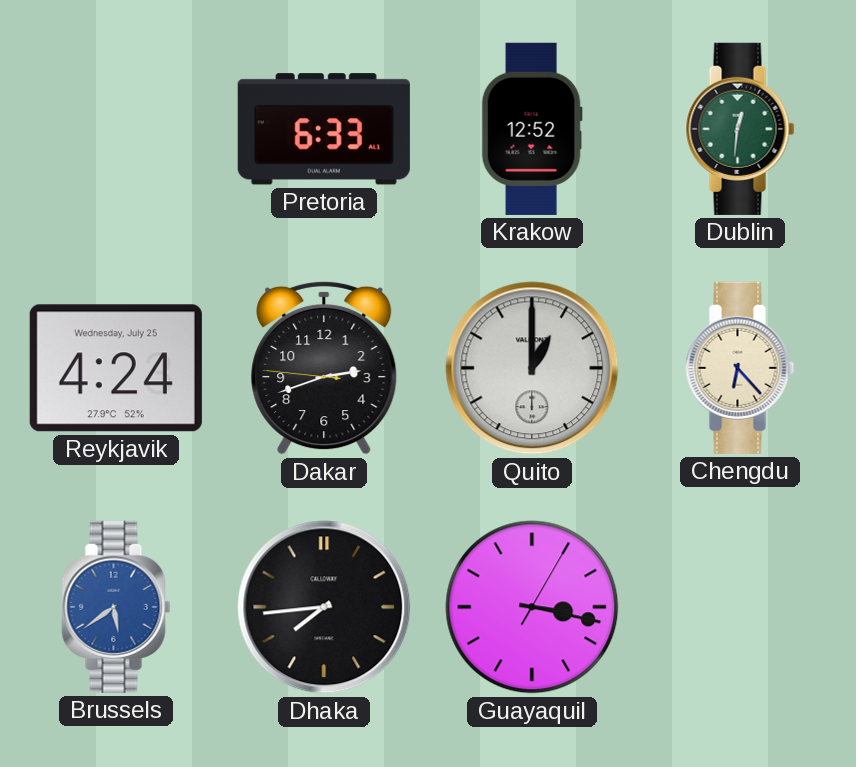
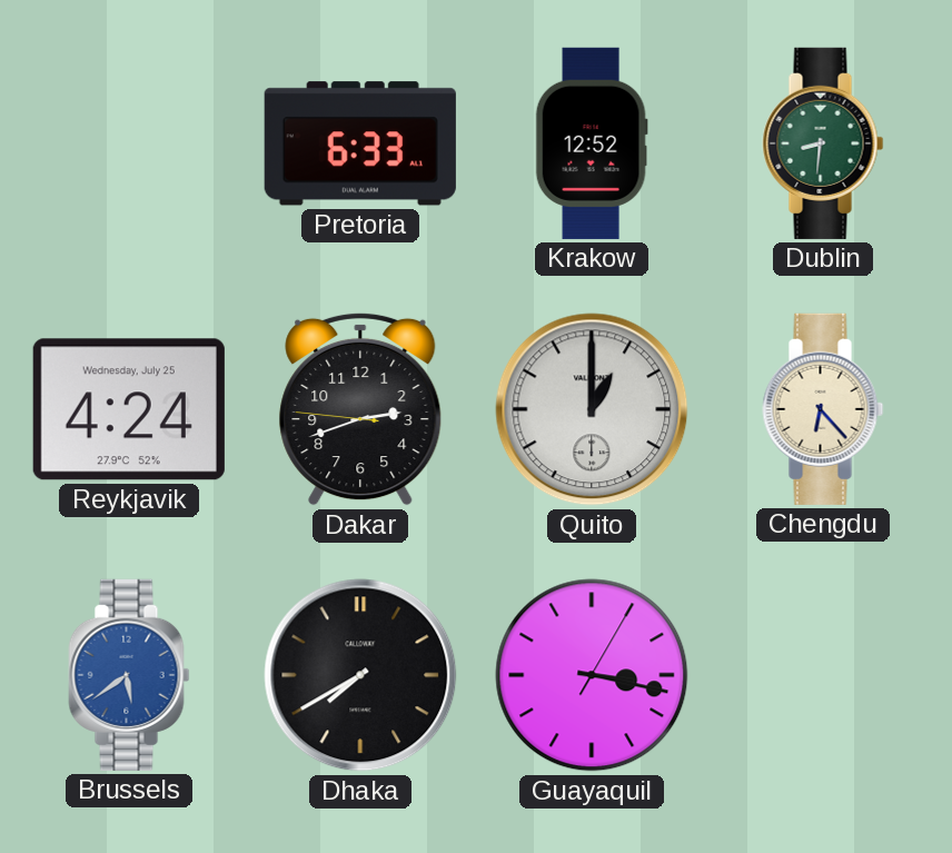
Dublin: 12:31 -> 8:31 (823, 143)
Dhaka: 7:44 -> 7:40 (360, 675)
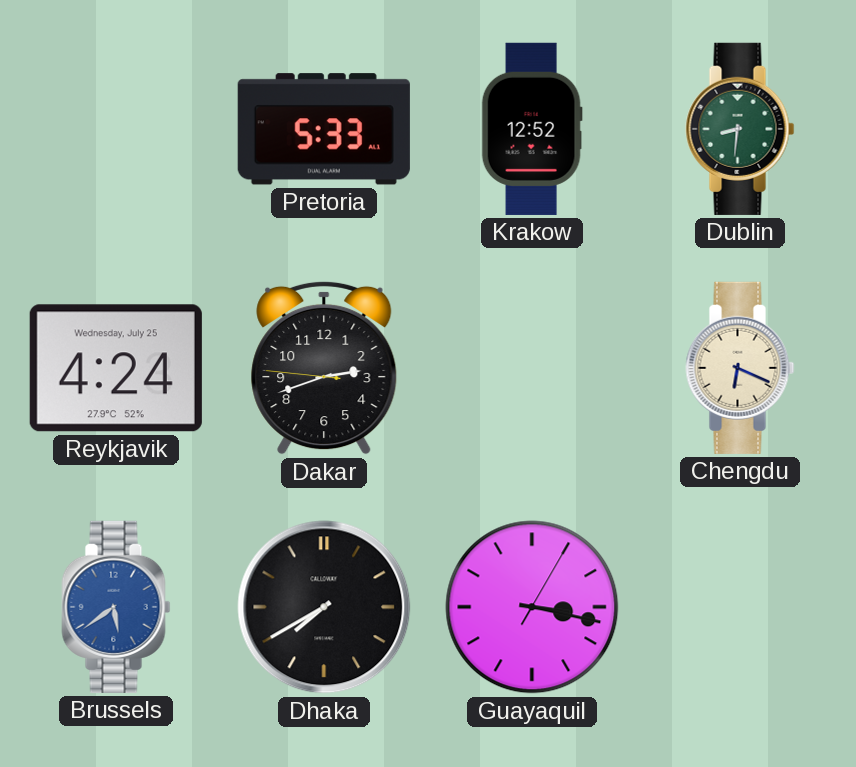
Pretoria: 6:33 -> 5:33 (324, 129)
Quito: 1:00 -> none (592, 409)
Chengdu: 6:23 -> 6:19 (740, 368)
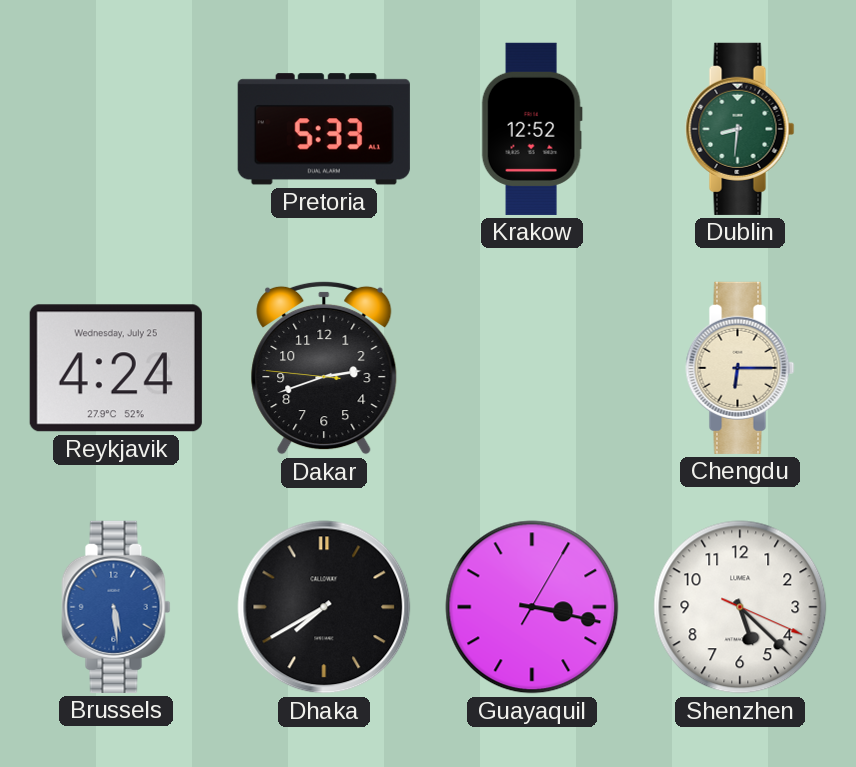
Chengdu: 6:19 -> 6:15 (740, 368)
Brussels: 5:39 -> 5:29 (116, 607)
Shenzhen: none -> 5:22 (740, 607)
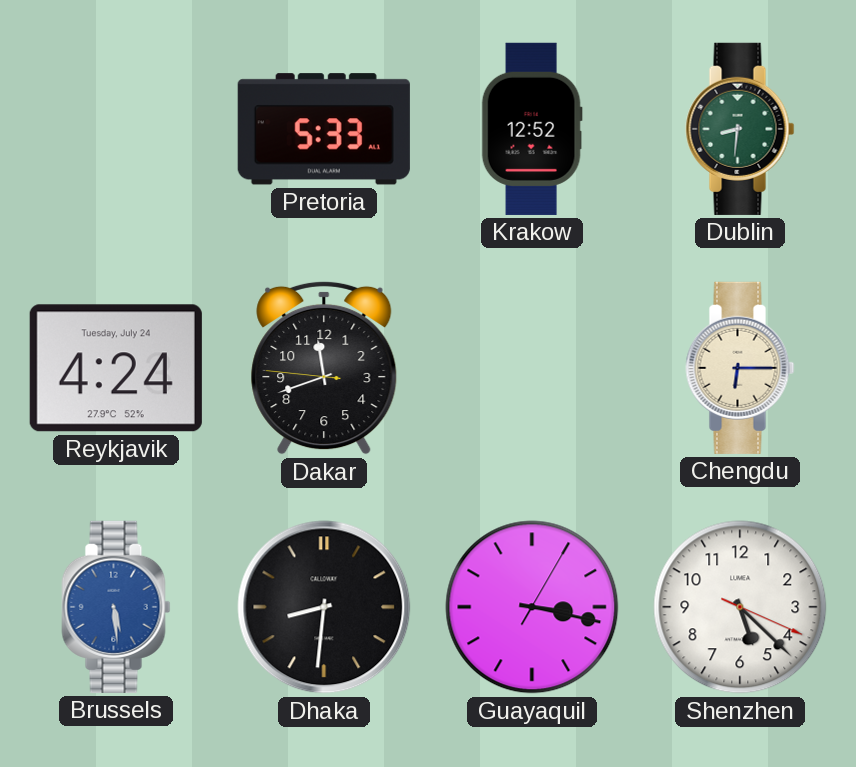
Reykjavik date: Wednesday, July 25 -> Tuesday, July 24 (116, 368)
Dakar: 2:41 -> 11:41 (324, 368)
Dhaka: 7:40 -> 8:31 (324, 607)
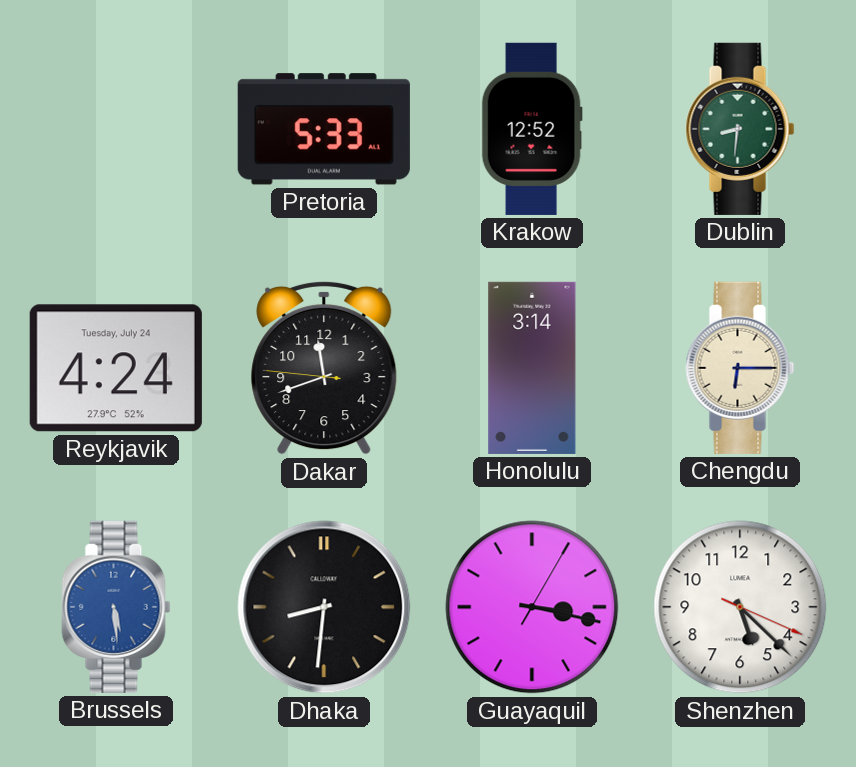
Honolulu: none -> 3:14 (532, 368)
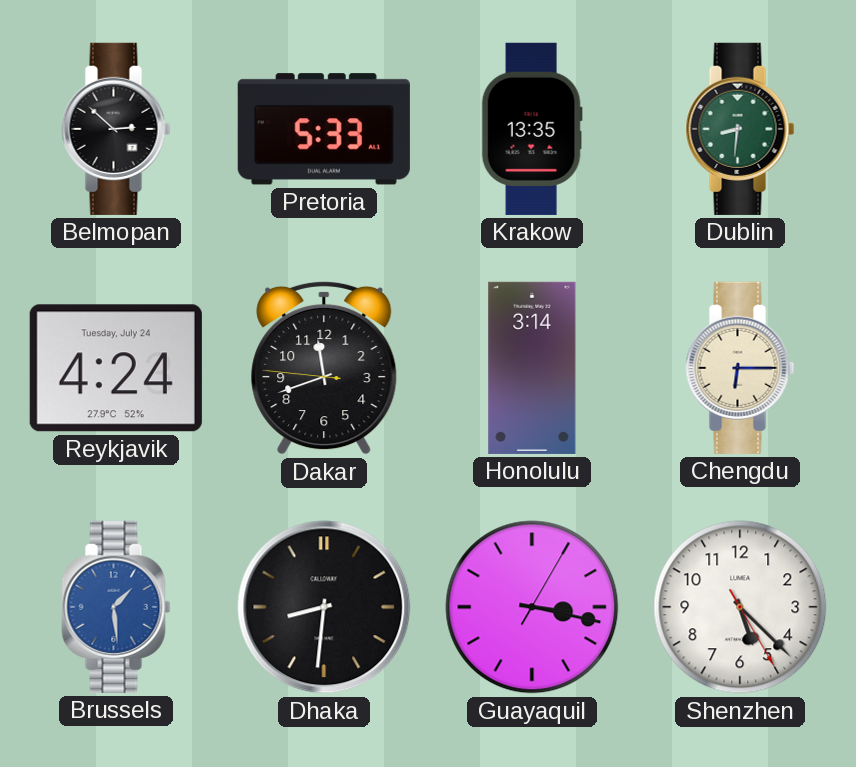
Belmopan: none -> 2:52 (116, 129)
Krakow: 12:52 -> 13:35 (532, 129)
Brussels: 5:29 -> 1:29 (116, 607)
Shenzhen: 5:22:19 -> 5:22:25 (740, 607)
